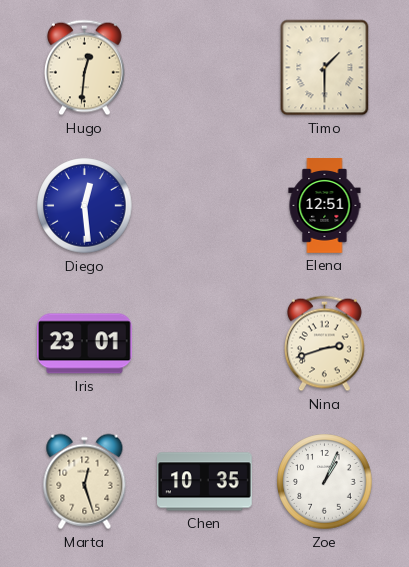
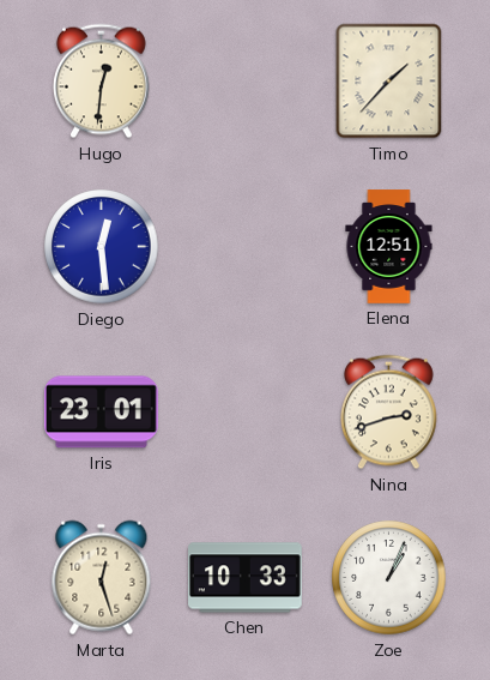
Timo: 1:30 -> 1:37 (389, 82)
Chen: 10:35 -> 10:33 (246, 578)
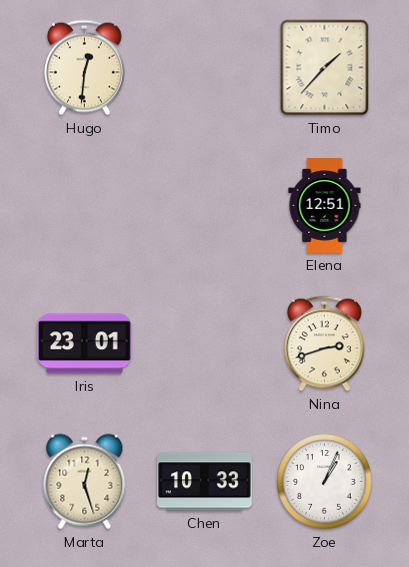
Diego: 12:29 -> none (102, 247)
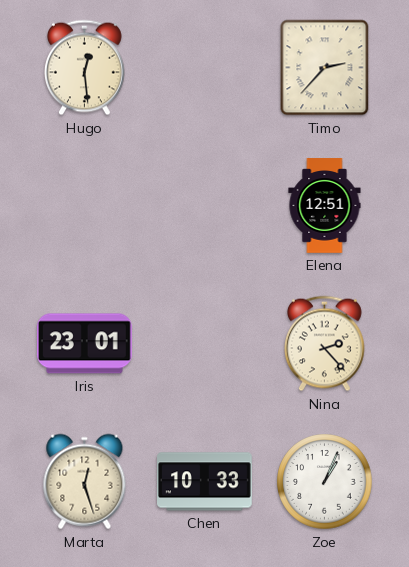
Hugo: 12:31 -> 12:29 (84, 68)
Timo: 1:37 -> 2:37 (325, 68)
Nina: 2:42 -> 2:23 (324, 344)
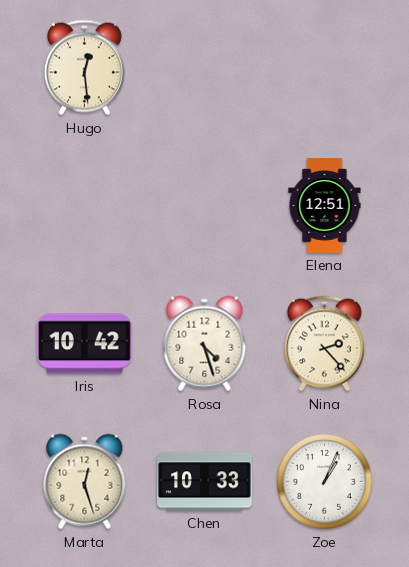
Timo: 2:37 -> none (325, 68)
Iris: 23:01 -> 10:42 (84, 344)
Rosa: none -> 4:27 (205, 344)
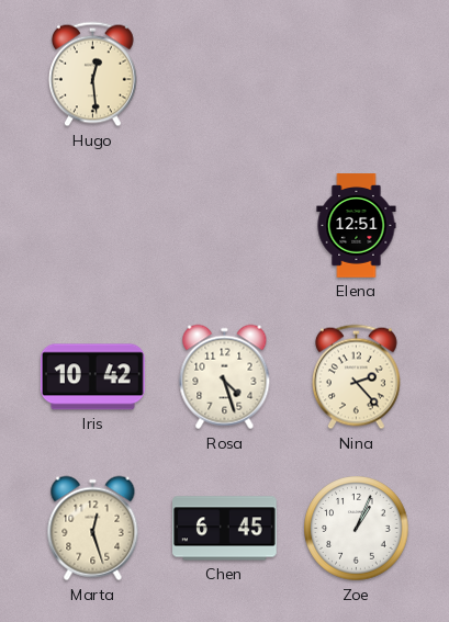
Chen: 10:33 -> 6:45 (225, 529)
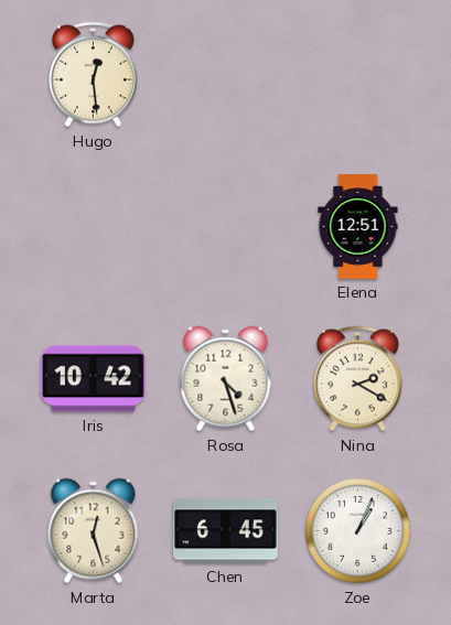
Nina: 2:23 -> 2:20 (357, 379)
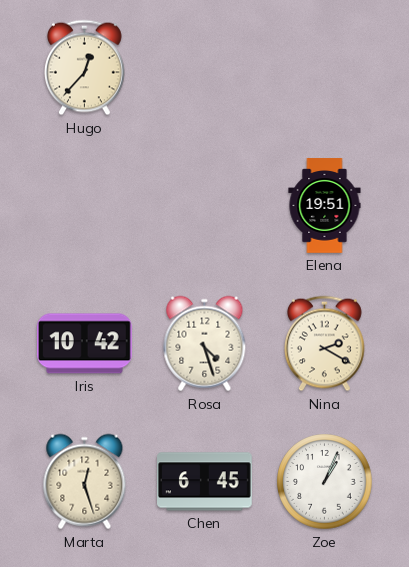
Hugo: 12:29 -> 12:37 (84, 68)
Elena: 12:51 -> 19:51 (325, 206)
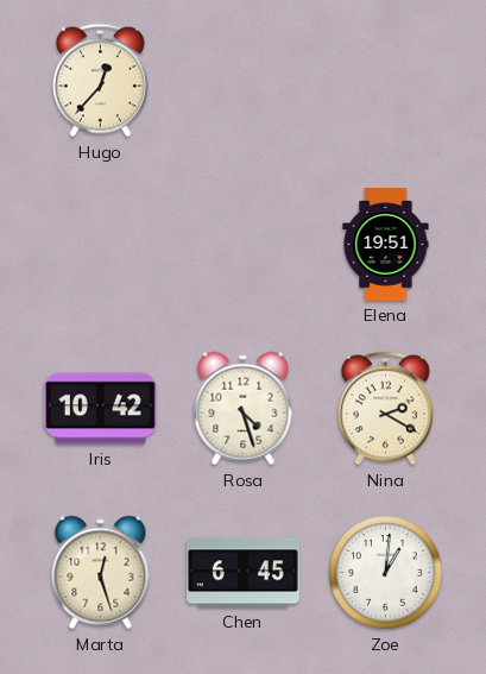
Zoe: 1:04 -> 1:01 (386, 573)
